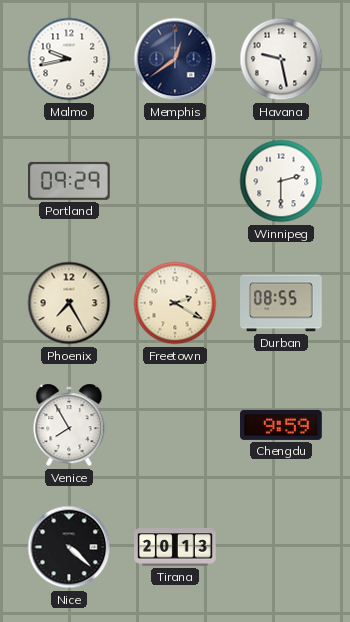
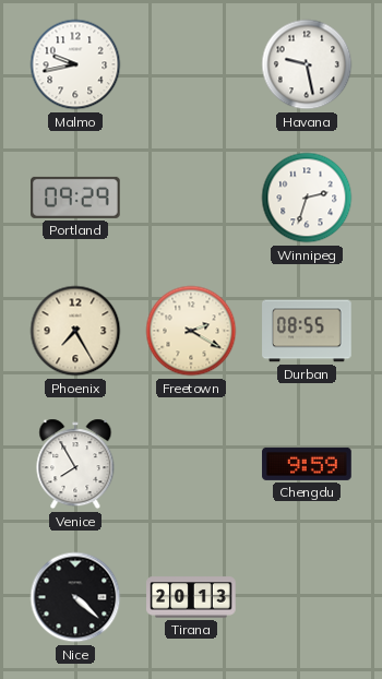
Memphis: 12:39 -> none (175, 59)
Winnipeg: 2:30 -> 2:33 (307, 198)
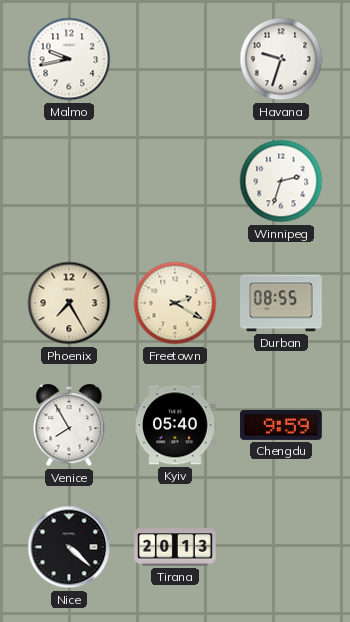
Havana: 9:28 -> 9:33 (281, 59)
Portland: 09:29 -> none (76, 198)
Kyiv: none -> 05:40 (175, 425)
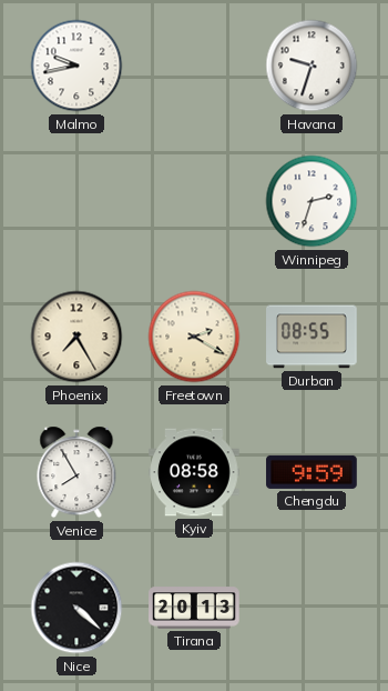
Kyiv: 05:40 -> 08:58 (194, 472)
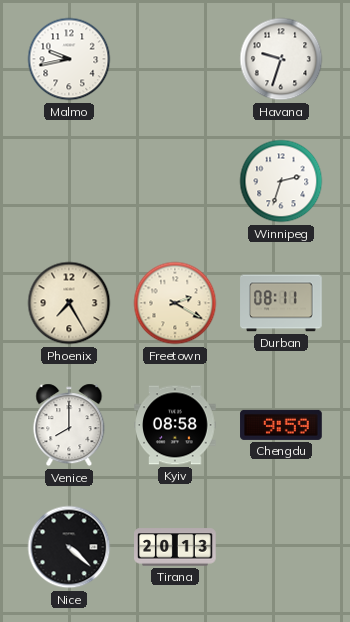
Durban: 08:55 -> 08:11 (281, 303)
Venice: 7:55 -> 8:00 (69, 425)
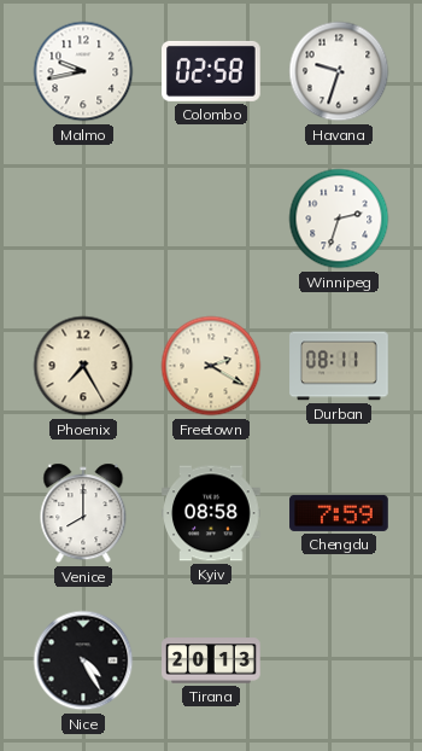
Colombo: none -> 02:58 (212, 71)
Chengdu: 9:59 -> 7:59 (339, 513)
Nice: 4:22 -> 4:25 (83, 660)
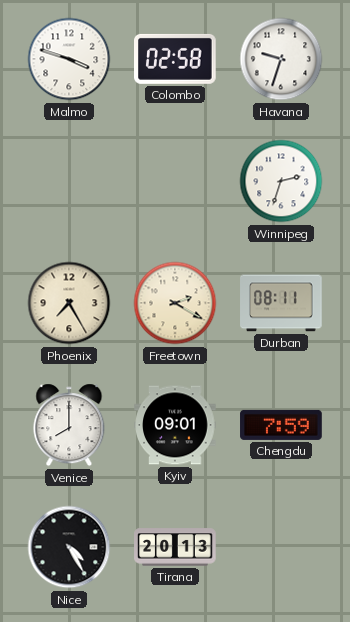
Malmo: 9:43 -> 3:48 (69, 59)
Kyiv: 08:58 -> 09:01 (175, 425)
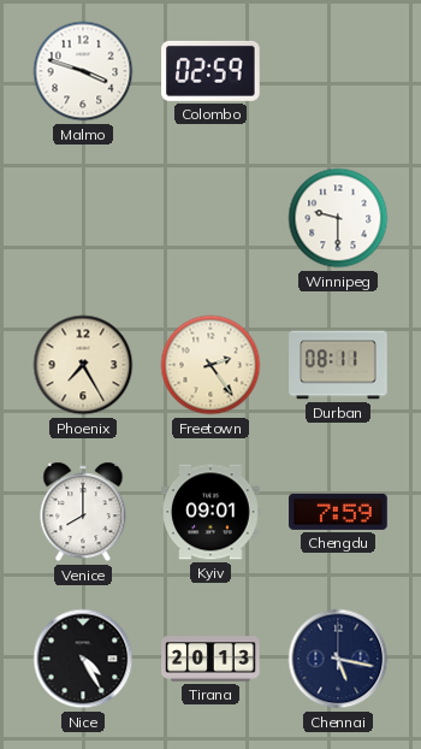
Colombo: 02:58 -> 02:59 (212, 71)
Havana: 9:33 -> none (281, 59)
Winnipeg: 2:33 -> 9:30 (338, 218)
Freetown: 2:20 -> 2:24 (210, 365)
Chennai: none -> 5:17 (338, 659)
